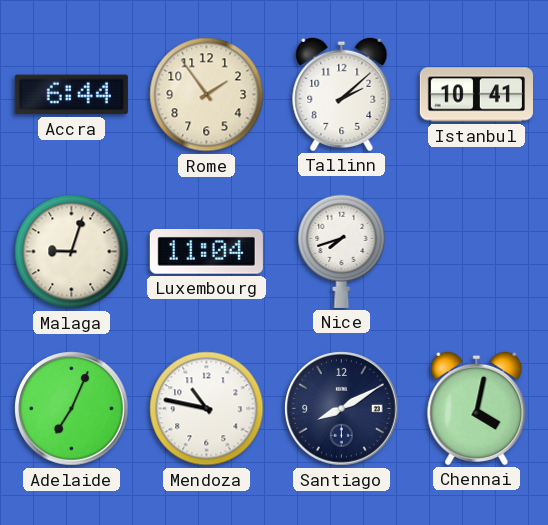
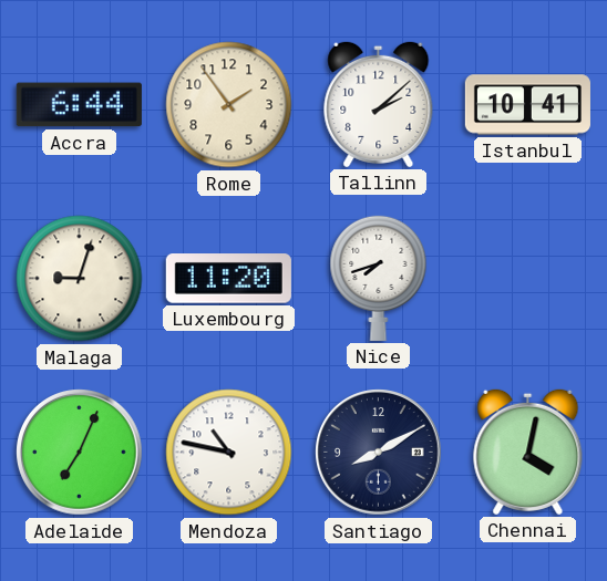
Luxembourg: 11:04 -> 11:20 (228, 279)
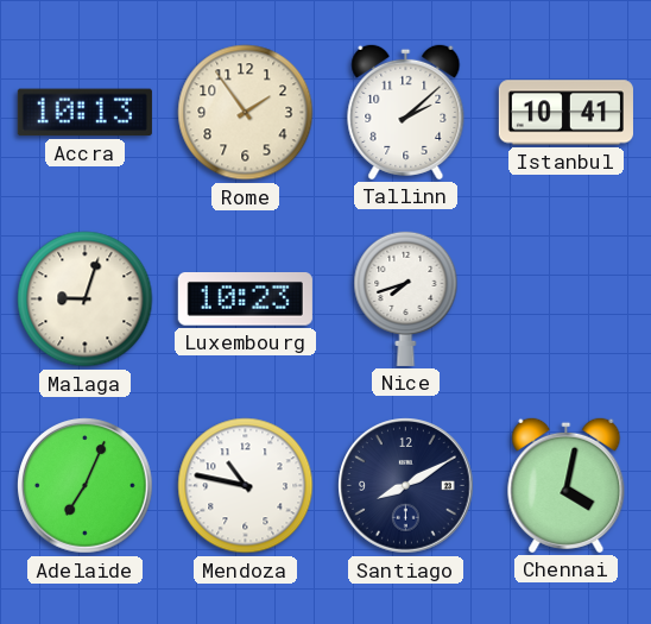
Accra: 6:44 -> 10:13 (84, 113)
Luxembourg: 11:20 -> 10:23 (245, 300)
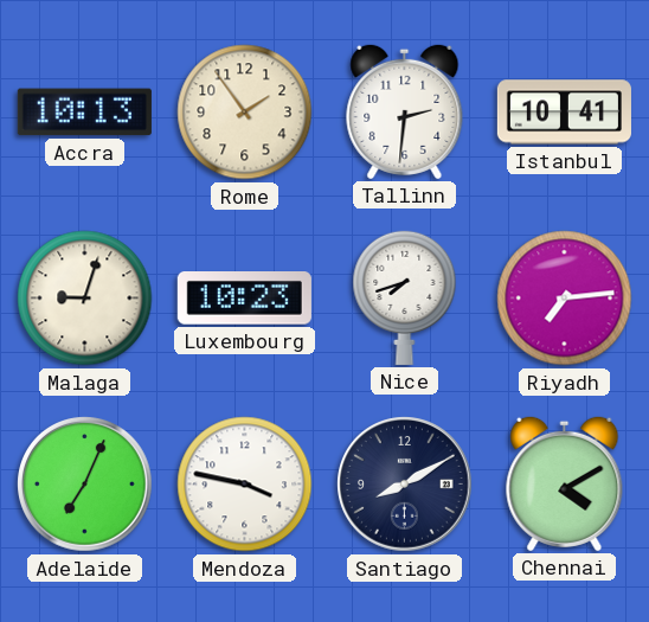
Tallinn: 2:08 -> 2:31 (405, 111)
Riyadh: none -> 7:14 (565, 299)
Mendoza: 10:47 -> 3:47 (245, 485)
Chennai: 4:02 -> 4:10 (565, 483)
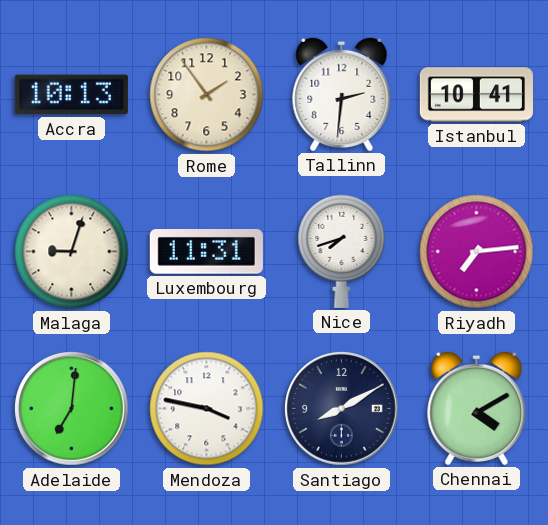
Luxembourg: 10:23 -> 11:31 (206, 252)
Adelaide: 7:04 -> 7:01 (72, 409)
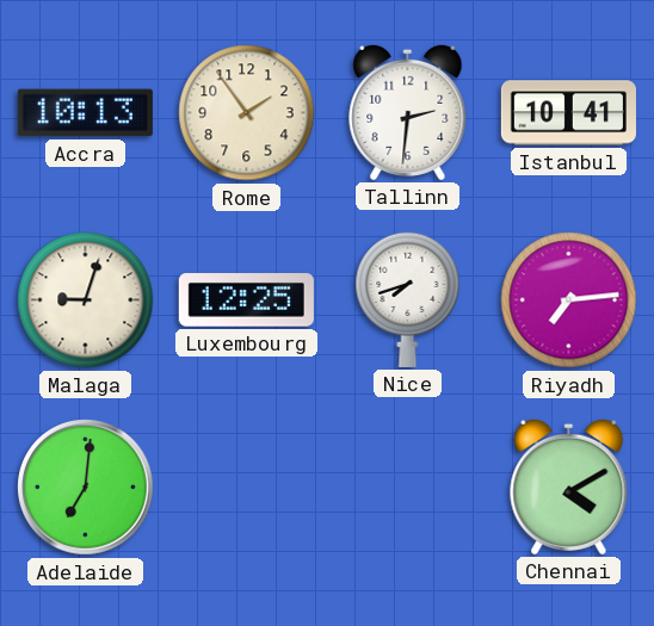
Luxembourg: 11:31 -> 12:25 (246, 300)
Mendoza: 3:47 -> none (207, 409)
Santiago: 8:10 -> none (342, 409)
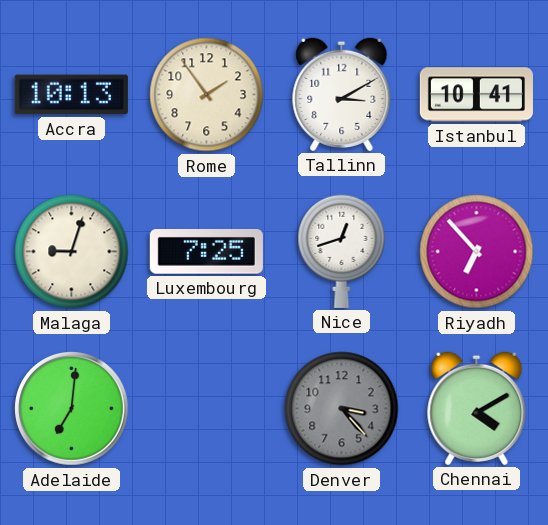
Tallinn: 2:31 -> 3:10 (342, 94)
Luxembourg: 12:25 -> 7:25 (206, 252)
Nice: 7:42 -> 12:42 (342, 251)
Riyadh: 7:14 -> 6:53 (477, 252)
Denver: none -> 3:23 (342, 409)
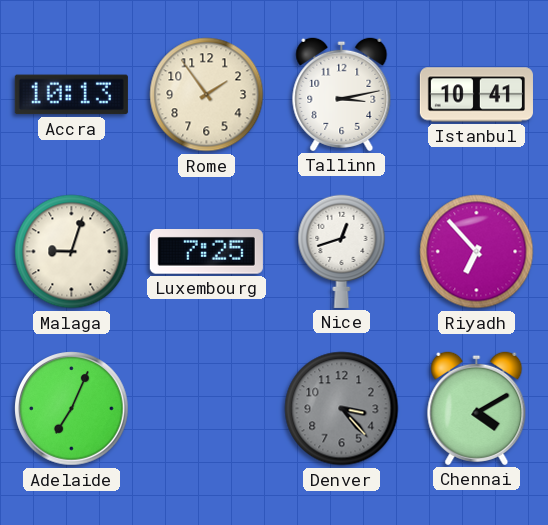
Tallinn: 3:10 -> 3:13 (342, 94)
Adelaide: 7:01 -> 7:04 (72, 409)
